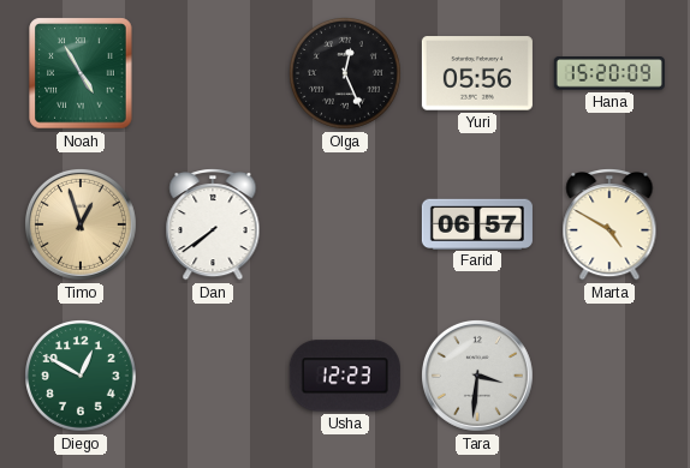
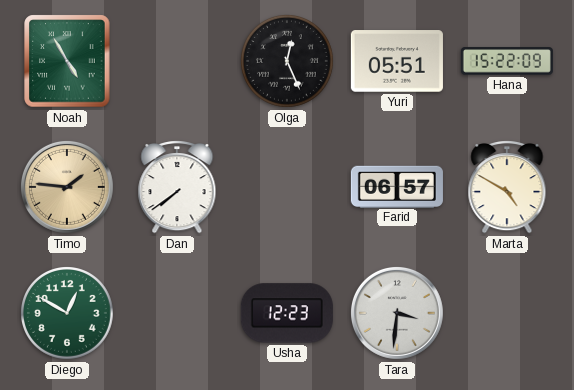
Yuri: 05:56 -> 05:51 (397, 61)
Hana: 15:20 -> 15:22 (507, 61)
Timo: 12:57 -> 1:46 (67, 187)
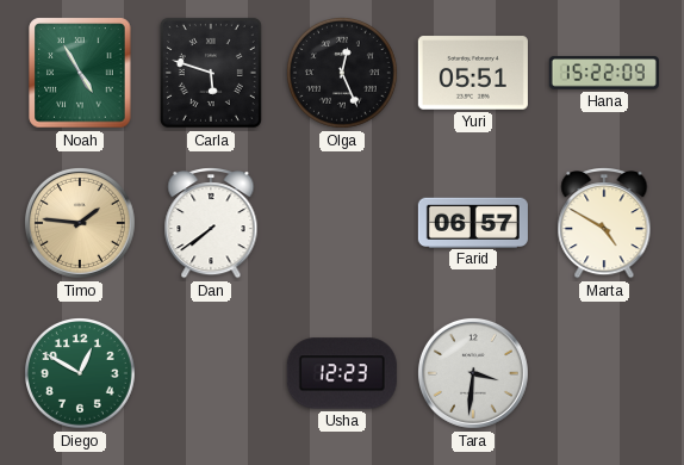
Carla: none -> 5:48 (211, 73)
